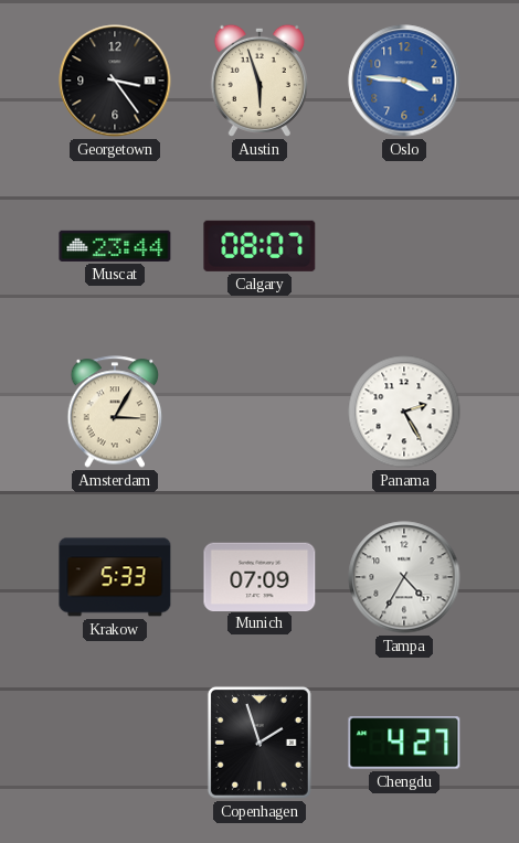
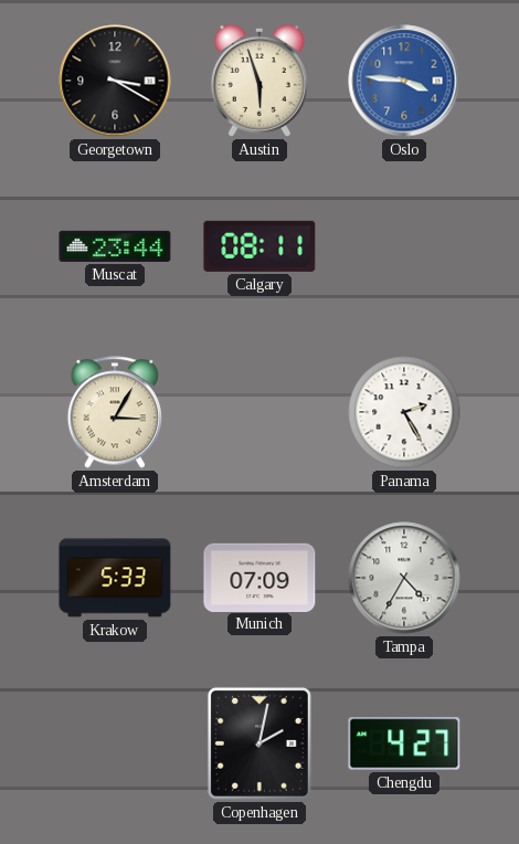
Georgetown: 3:24 -> 3:20 (115, 81)
Calgary: 08:07 -> 08:11 (259, 246)
Copenhagen: 1:57 -> 2:02 (259, 743)
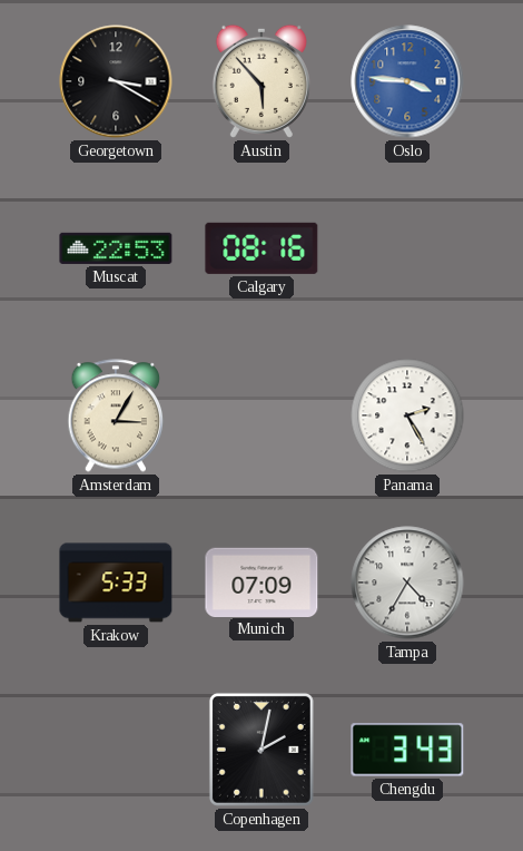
Austin: 5:57 -> 5:53 (261, 81)
Muscat: 23:44 -> 22:53 (116, 248)
Calgary: 08:11 -> 08:16 (261, 248)
Chengdu: 4:27 -> 3:43 (407, 750)
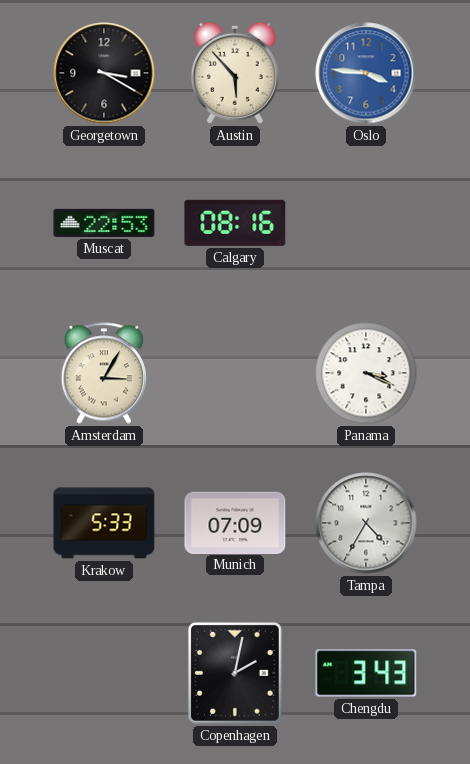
Panama: 2:25 -> 3:19 (366, 373)
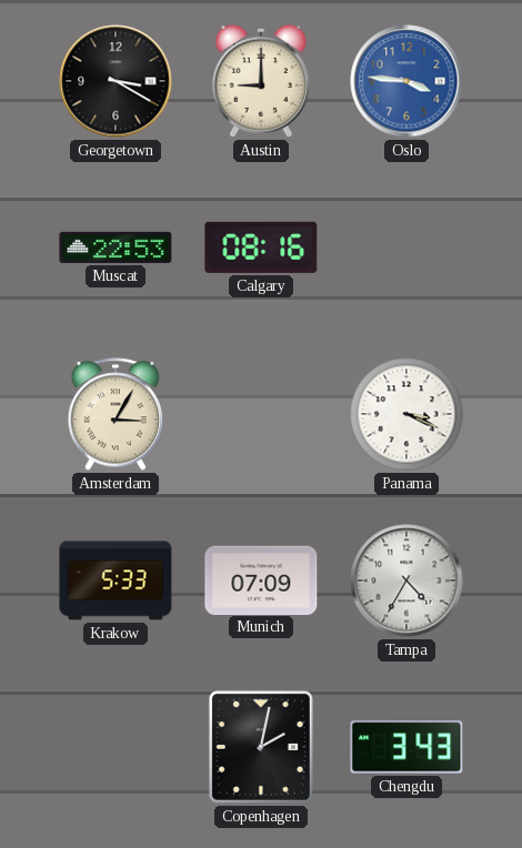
Austin: 5:53 -> 9:00 (261, 81)
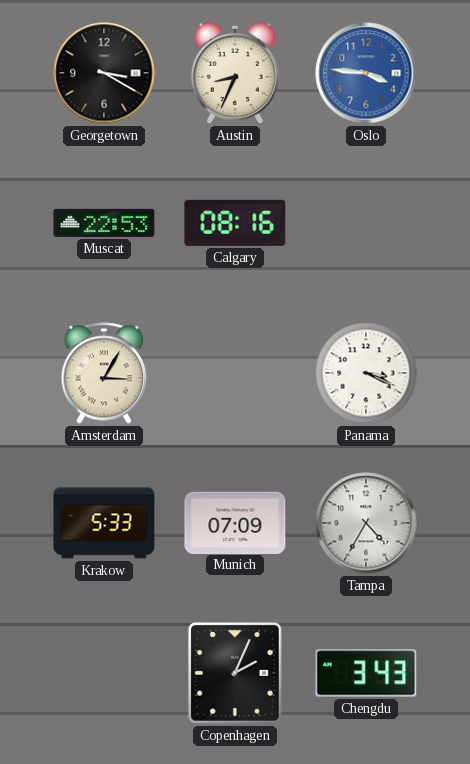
Austin: 9:00 -> 8:34 (235, 73)
Copenhagen: 2:02 -> 2:04 (235, 673)
